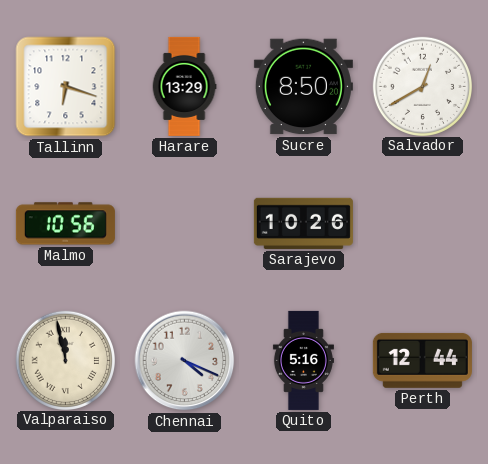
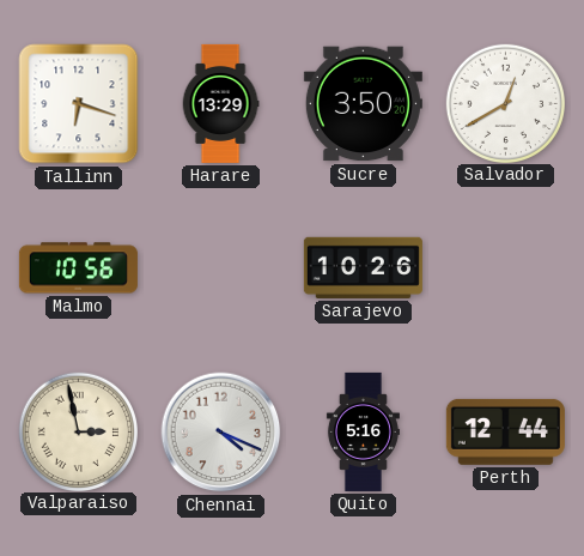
Sucre: 8:50 -> 3:50 (363, 104)
Valparaiso: 11:58 -> 2:58 (78, 431)
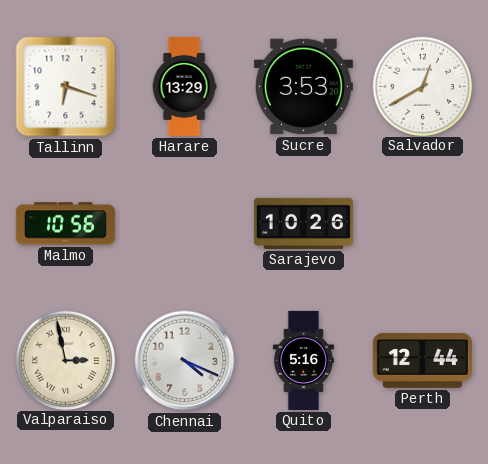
Sucre: 3:50 -> 3:53 (303, 87)
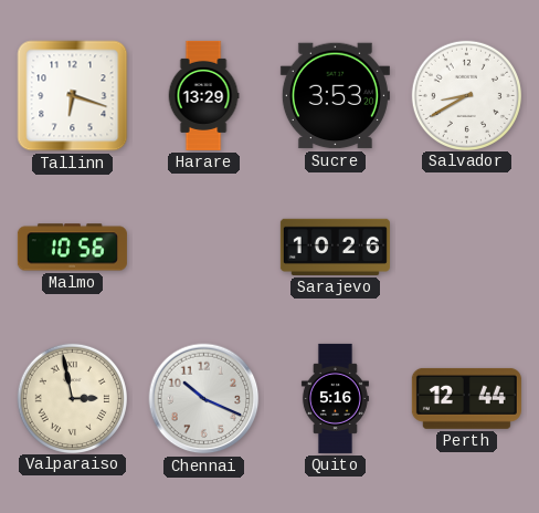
Salvador: 12:40 -> 8:40 (466, 95)
Chennai: 4:19 -> 10:19 (204, 399)
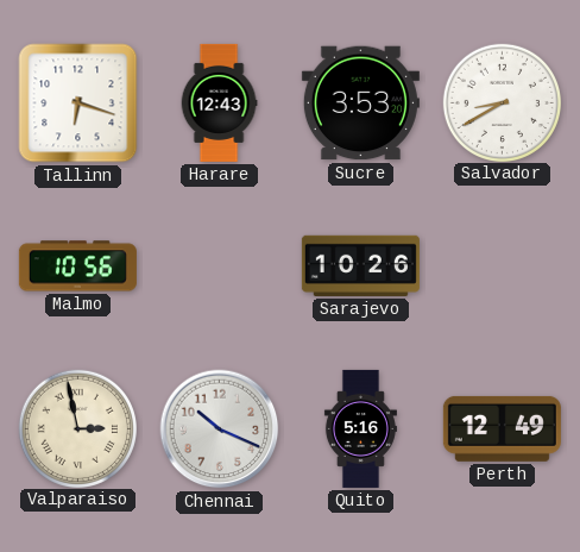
Harare: 13:29 -> 12:43 (219, 102)
Perth: 12:44 -> 12:49 (502, 428)
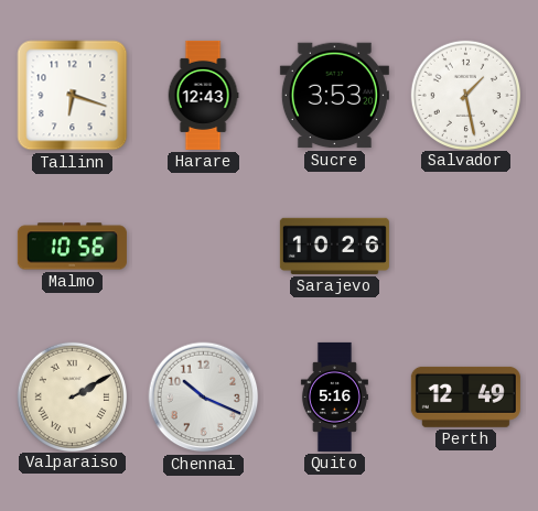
Salvador: 8:40 -> 1:28 (465, 95)
Valparaiso: 2:58 -> 2:10 (72, 396)
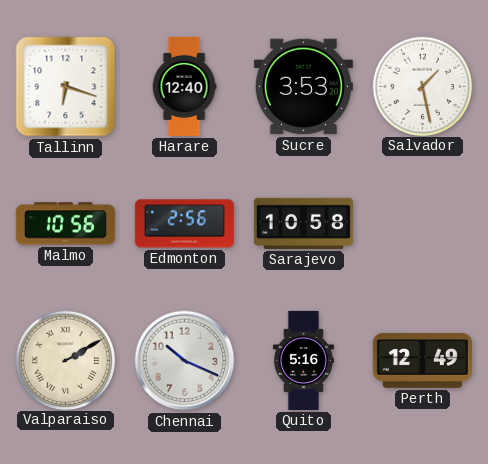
Harare: 12:43 -> 12:40 (184, 86)
Edmonton: none -> 2:56 (184, 224)
Sarajevo: 10:26 -> 10:58 (303, 223)
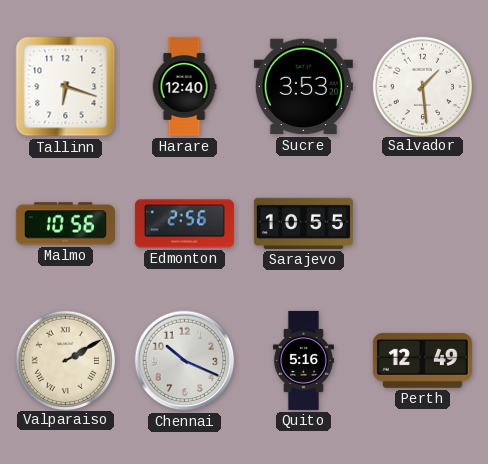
Salvador: 1:28 -> 1:29 (422, 86)
Sarajevo: 10:58 -> 10:55 (303, 223)
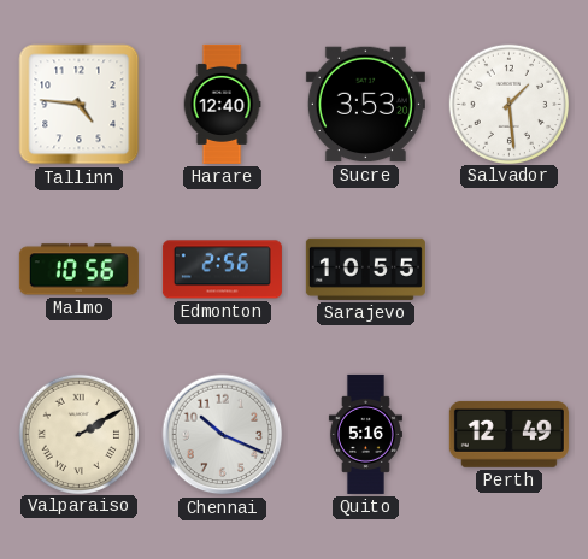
Tallinn: 6:18 -> 4:46 (80, 105)
